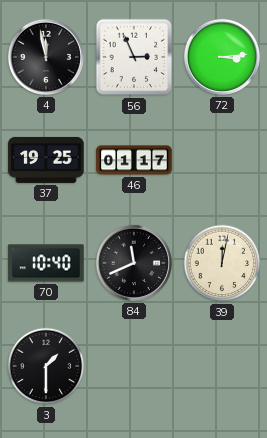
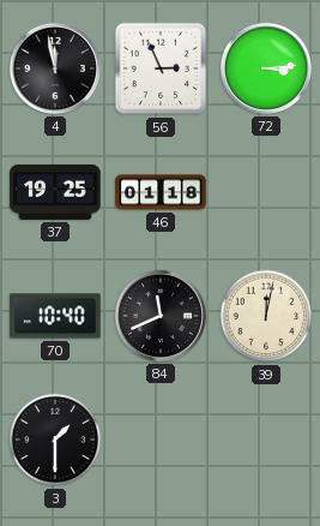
46: 01:17 -> 01:18 (161, 192)
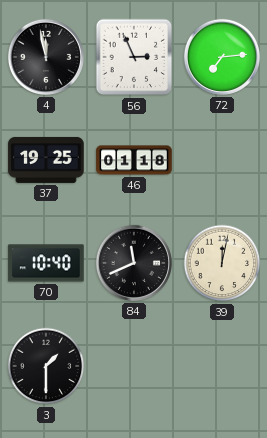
72: 3:14 -> 7:14 (222, 57)
